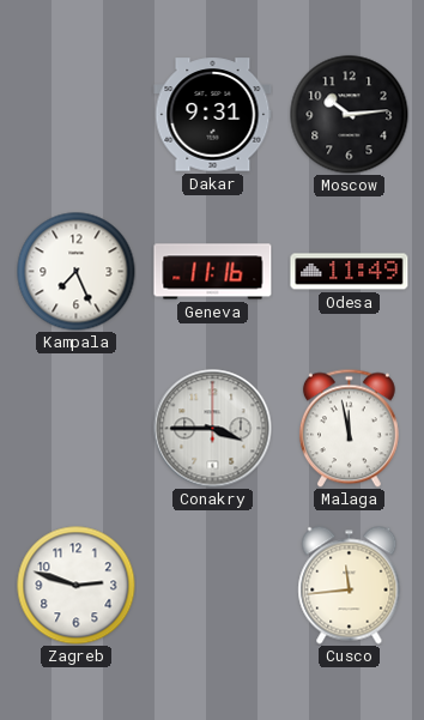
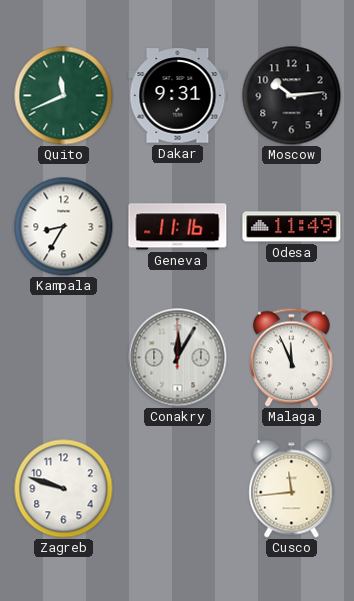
Quito: none -> 11:41 (64, 96)
Kampala: 7:26 -> 8:35 (64, 227)
Conakry: 3:45 -> 12:05 (178, 358)
Malaga: 11:58 -> 11:56 (291, 357)
Zagreb: 2:48 -> 9:48 (64, 489)
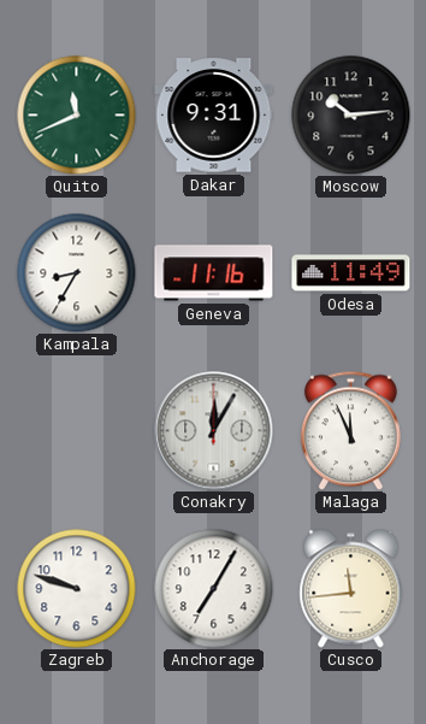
Anchorage: none -> 7:05 (214, 589)
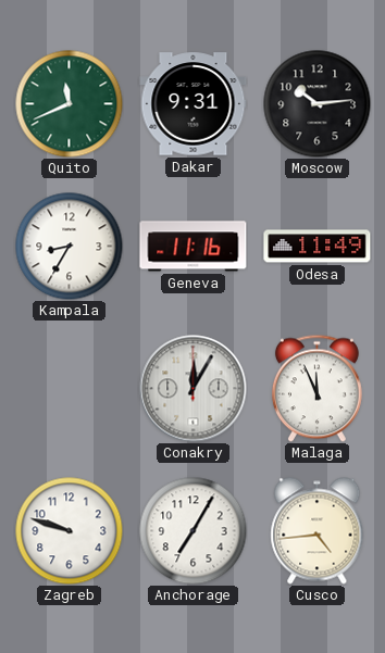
Cusco: 11:44 -> 4:44 (318, 531)
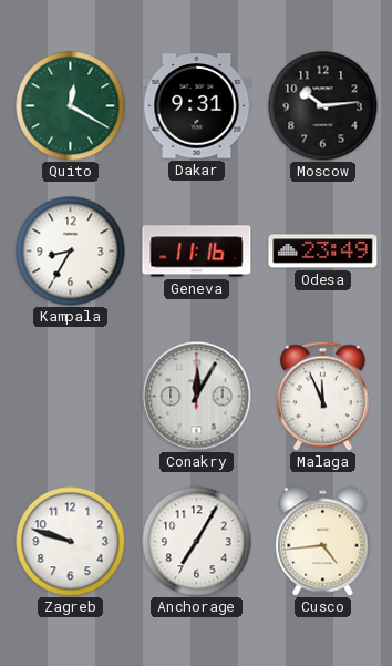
Quito: 11:41 -> 12:20 (71, 106)
Odesa: 11:49 -> 23:49 (323, 252)
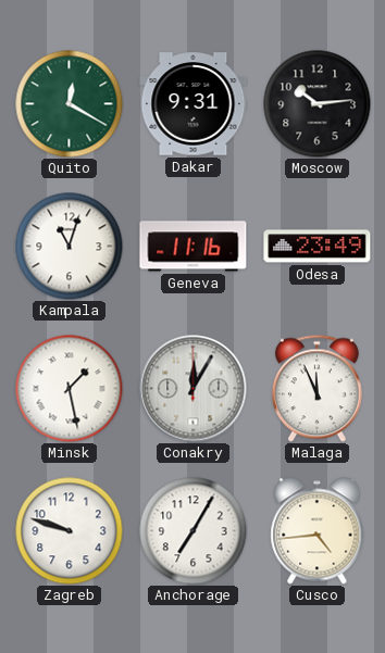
Kampala: 8:35 -> 11:03 (70, 247)
Minsk: none -> 1:28 (70, 389)
